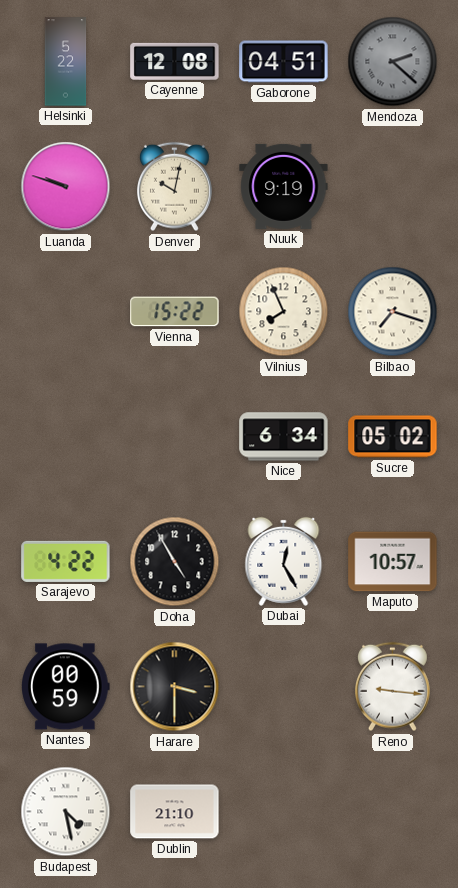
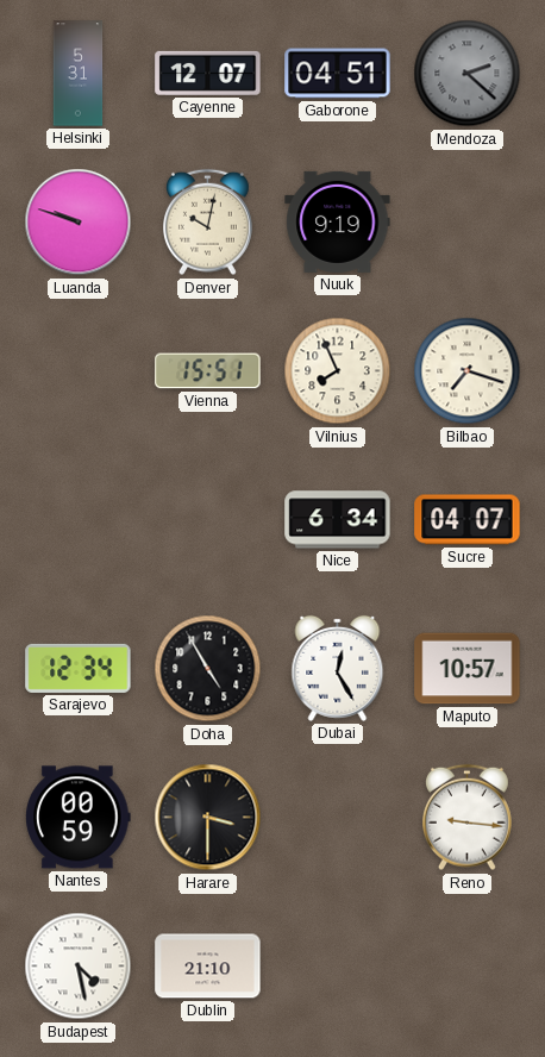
Helsinki: 5:22 -> 5:31 (79, 74)
Cayenne: 12:08 -> 12:07 (208, 73)
Vienna: 15:22 -> 15:51 (208, 371)
Sucre: 05:02 -> 04:07 (468, 520)
Sarajevo: 4:22 -> 12:34 (79, 668)
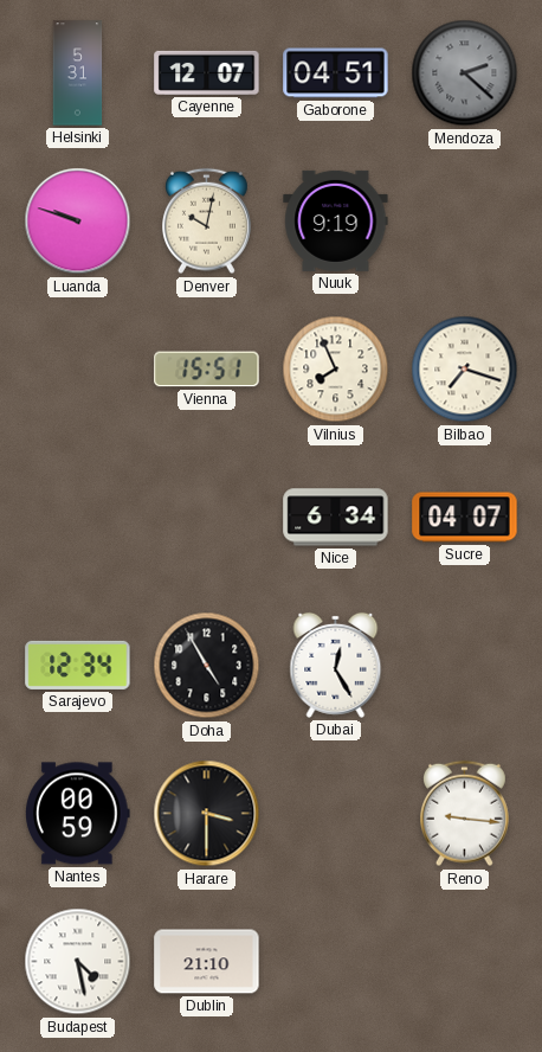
Maputo: 10:57 -> none (468, 669)
